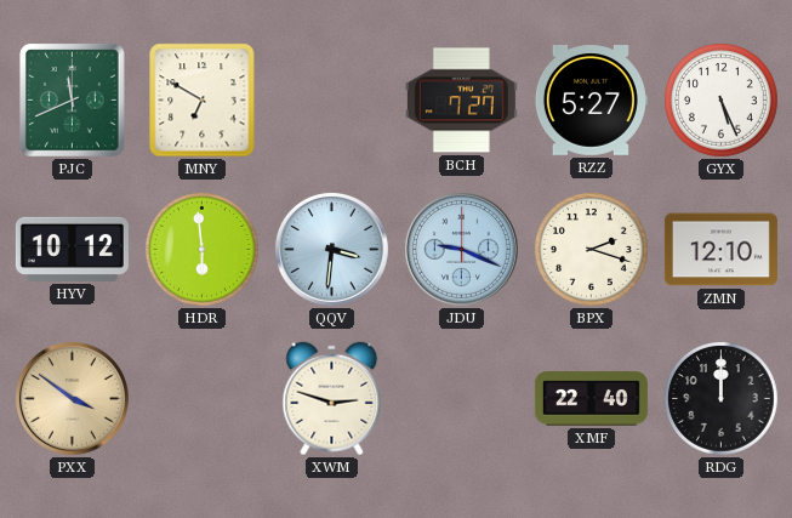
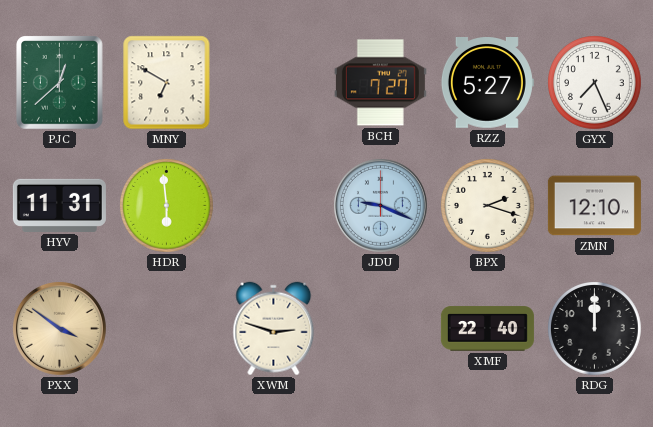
PJC: 11:41 -> 12:38 (60, 83)
GYX: 5:26 -> 7:26 (595, 83)
HYV: 10:12 -> 11:31 (59, 205)
QQV: 3:31 -> none (331, 249)
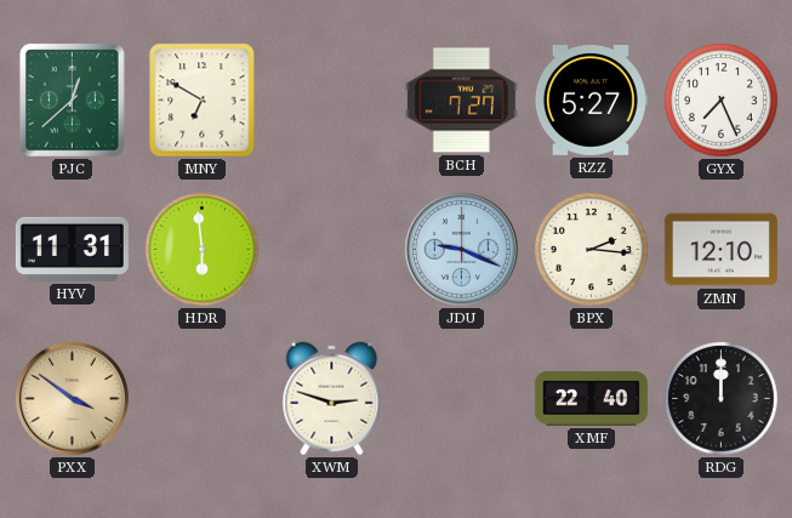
BPX: 2:18 -> 2:16 (592, 250)
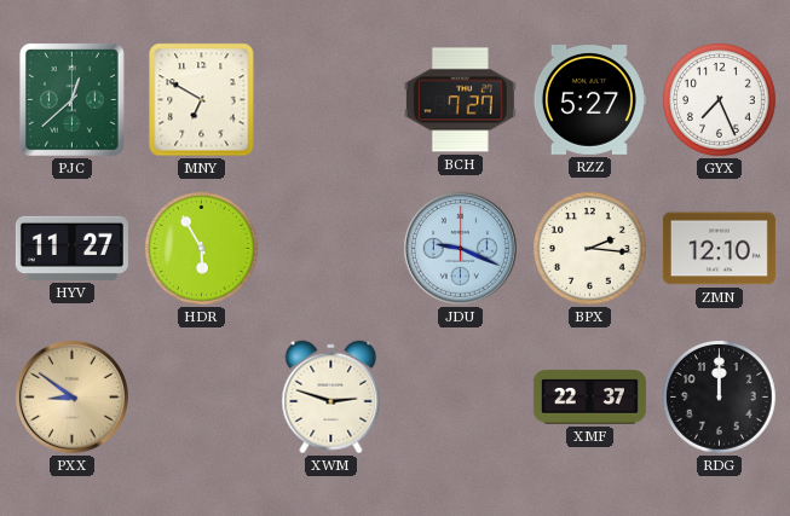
HYV: 11:31 -> 11:27 (71, 248)
HDR: 5:59 -> 5:55 (202, 249)
PXX: 3:51 -> 8:51 (71, 396)
XMF: 22:40 -> 22:37 (589, 398)
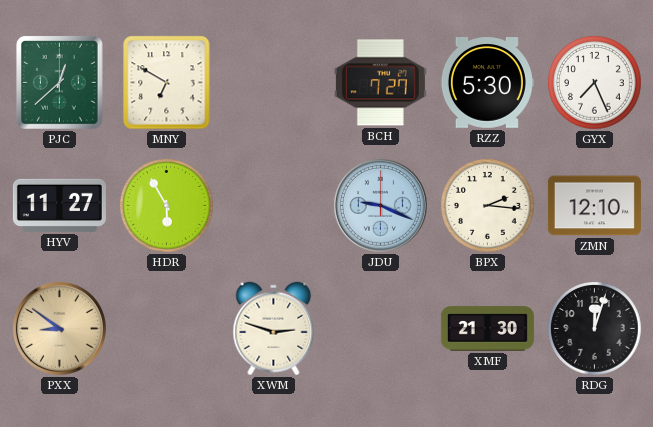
RZZ: 5:27 -> 5:30 (487, 83)
XMF: 22:37 -> 21:30 (487, 329)
RDG: 12:00 -> 12:03 (595, 329)
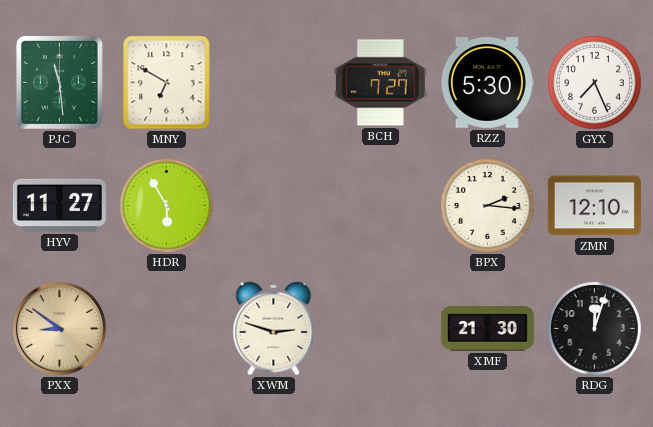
PJC: 12:38 -> 11:29 (60, 83)
JDU: 9:19 -> none (380, 205)
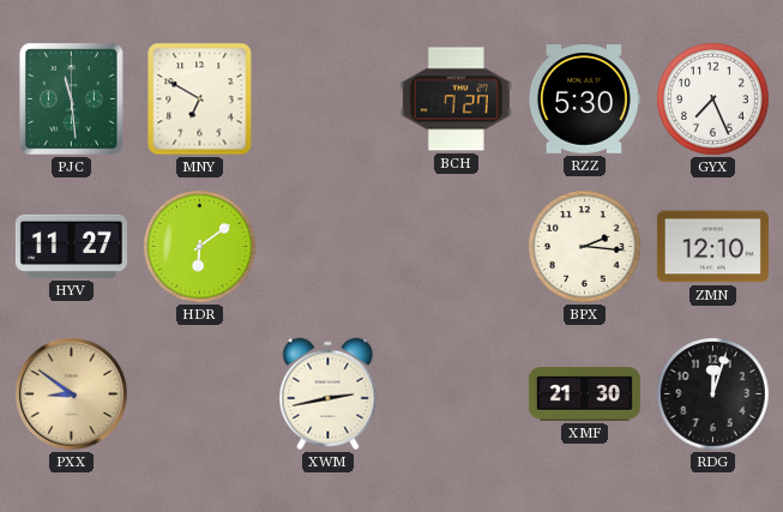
HDR: 5:55 -> 6:09 (200, 247)
XWM: 2:48 -> 2:43 (329, 394)
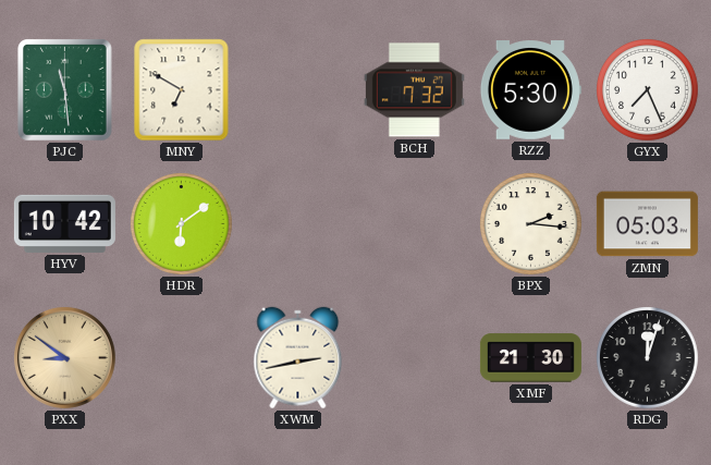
BCH: 7:27 -> 7:32 (414, 90)
HYV: 11:27 -> 10:42 (64, 223)
ZMN: 12:10 -> 05:03 (647, 224)
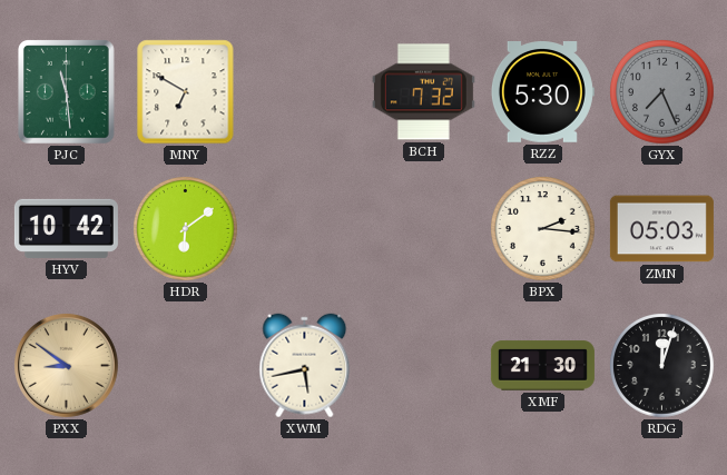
GYX dial: white -> grey (662, 92)
XWM: 2:43 -> 5:43 (305, 366)
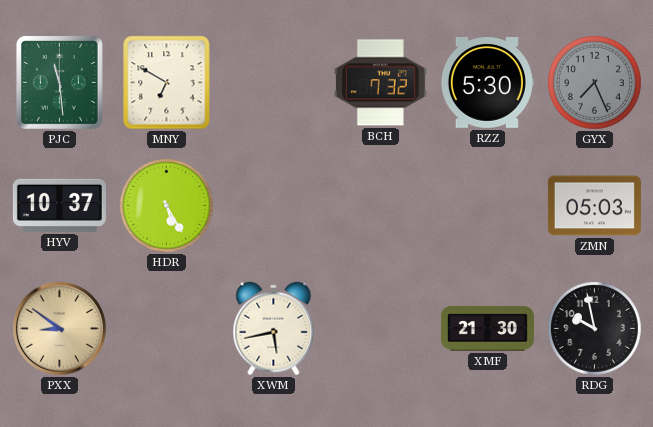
HYV: 10:42 -> 10:37 (59, 205)
HDR: 6:09 -> 5:25 (167, 206)
BPX: 2:16 -> none (543, 229)
RDG: 12:03 -> 9:58 (595, 329)
